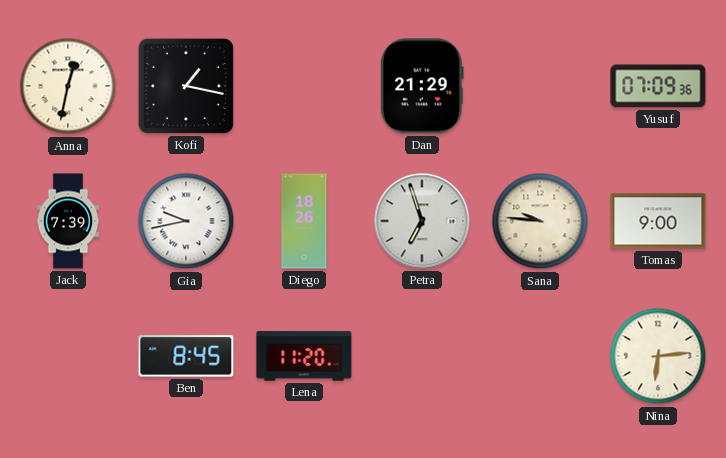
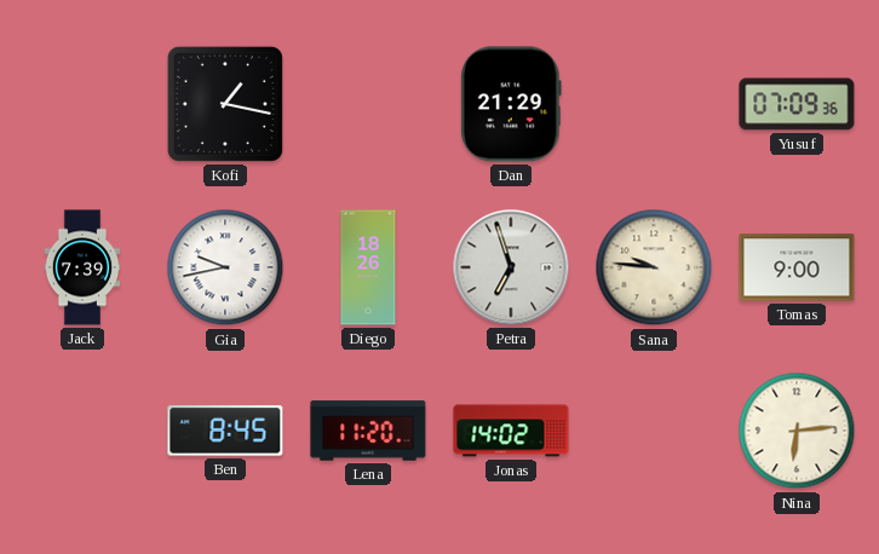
Anna: 12:32 -> none (68, 86)
Jonas: none -> 14:02 (511, 431)
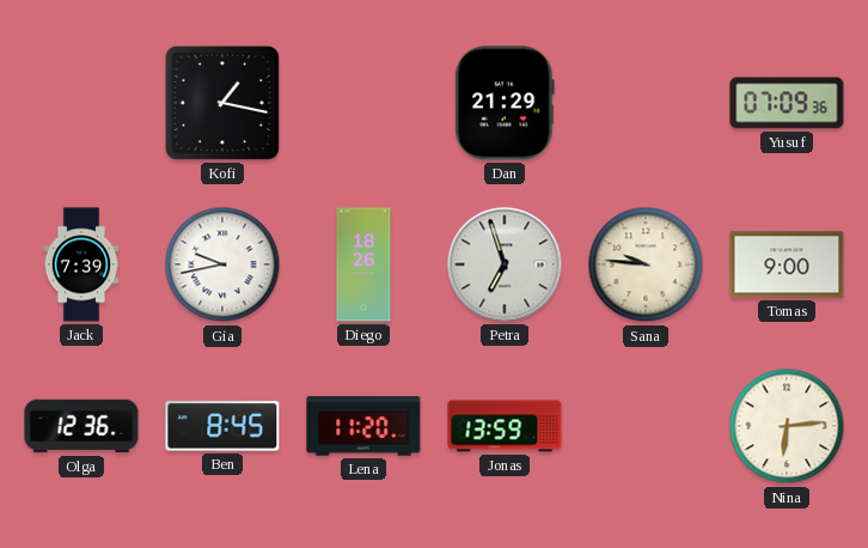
Olga: none -> 12:36 (81, 426)
Jonas: 14:02 -> 13:59 (505, 426)
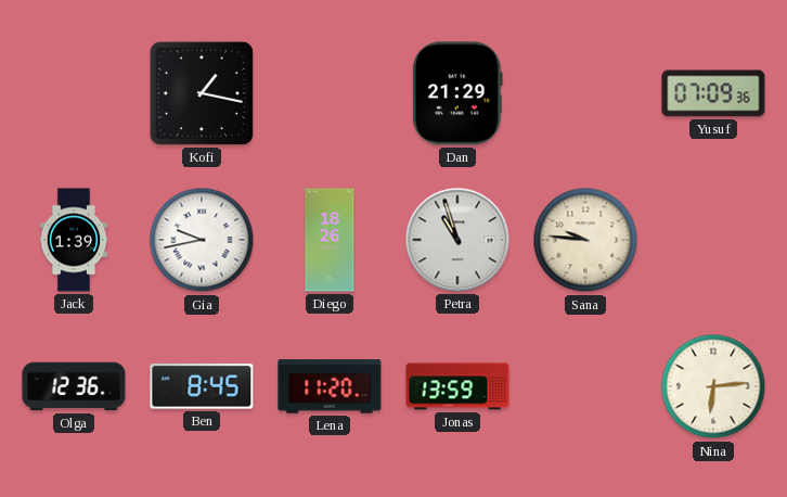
Jack: 7:39 -> 1:39 (74, 240)
Petra: 6:57 -> 10:57 (457, 240)
Tomas: 9:00 -> none (787, 264)
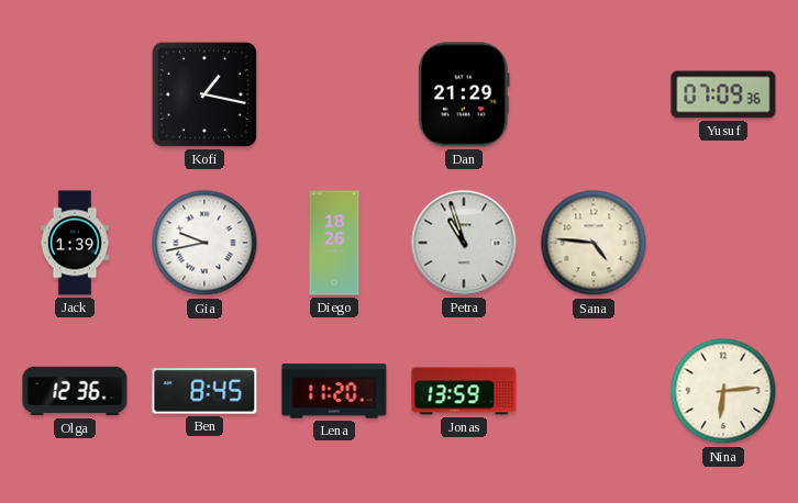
Sana: 9:46 -> 4:46 (594, 243)
